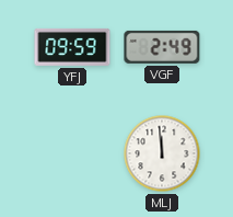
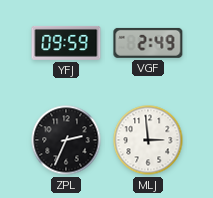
ZPL: none -> 2:34 (66, 140)
MLJ: 11:59 -> 2:59 (148, 140)
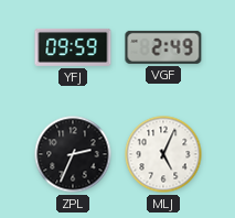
MLJ: 2:59 -> 5:04 (163, 154)
